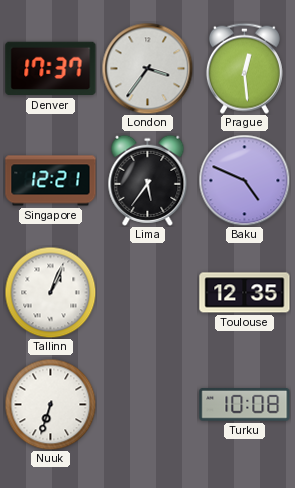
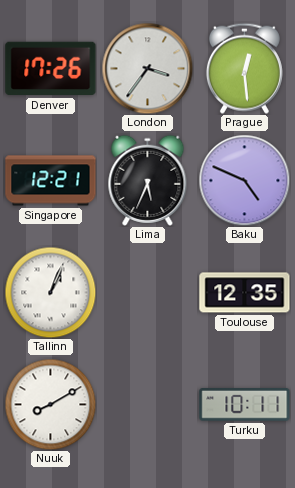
Denver: 17:37 -> 17:26 (51, 69)
Lima: 5:36 -> 5:34 (148, 180)
Nuuk: 6:33 -> 8:10 (50, 404)
Turku: 10:08 -> 10:11 (245, 405)
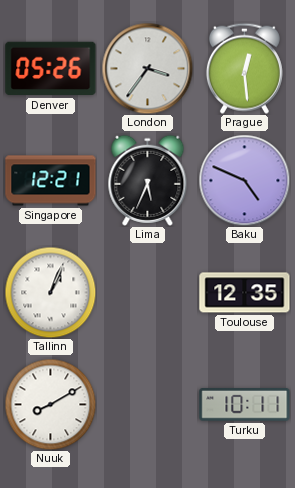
Denver: 17:26 -> 05:26 (51, 69)
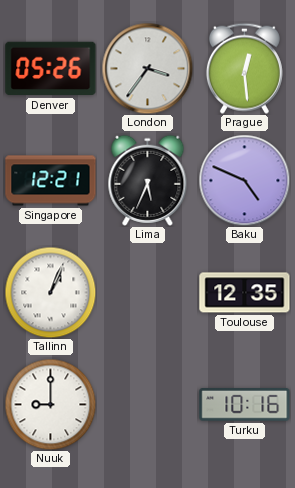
Nuuk: 8:10 -> 9:00 (50, 404)
Turku: 10:11 -> 10:16 (245, 405)
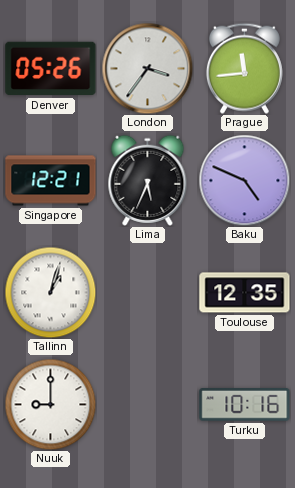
Prague: 12:29 -> 11:44 (244, 68)
Tallinn: 1:04 -> 1:03 (50, 292)
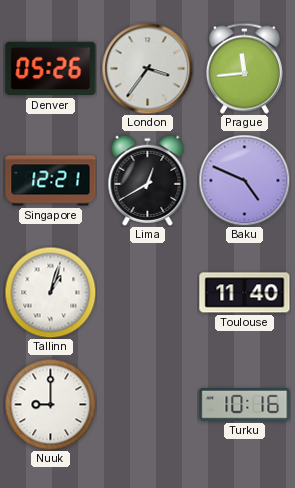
Lima: 5:34 -> 12:40 (148, 180)
Toulouse: 12:35 -> 11:40 (245, 293)
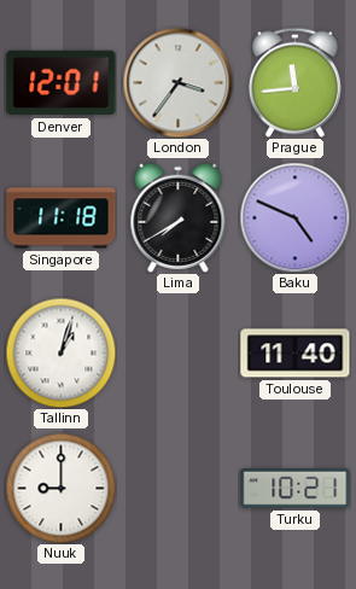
Denver: 05:26 -> 12:01 (62, 83)
Singapore: 12:21 -> 11:18 (62, 218)
Lima: 12:40 -> 7:40 (179, 217)
Turku: 10:16 -> 10:21 (296, 489)
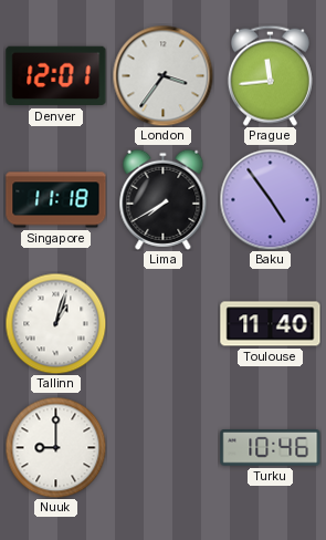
Baku: 4:49 -> 4:54 (270, 199)
Turku: 10:21 -> 10:46 (271, 448)
